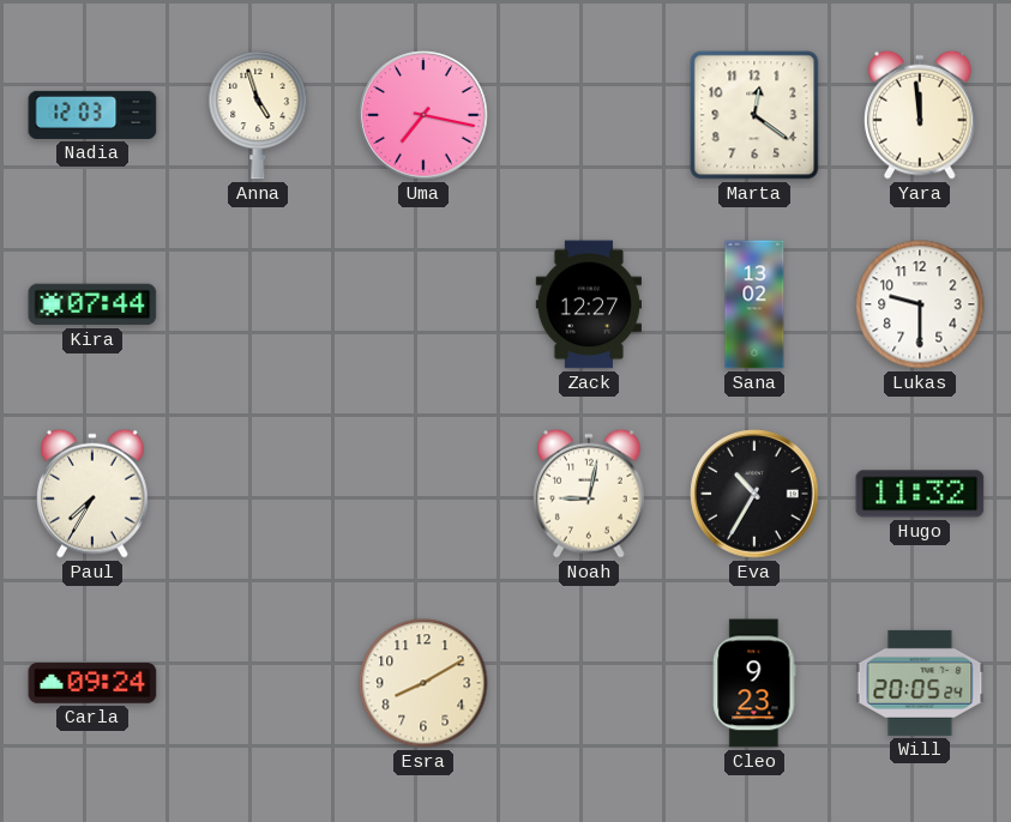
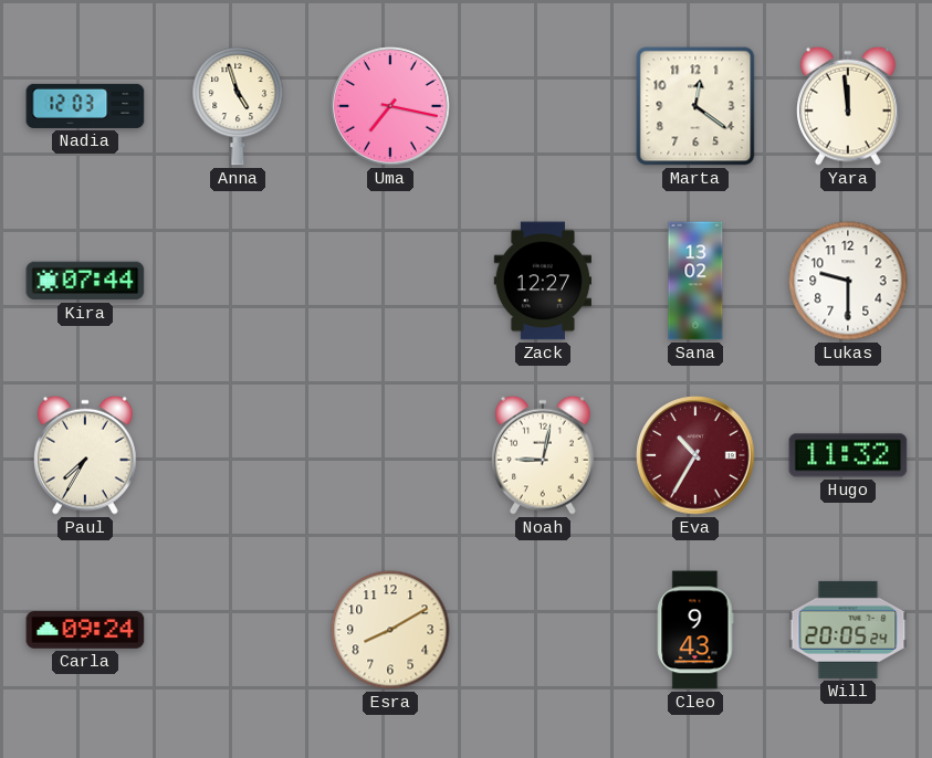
Eva dial: black -> burgundy (695, 455)
Cleo: 9:23 -> 9:43 (695, 630)
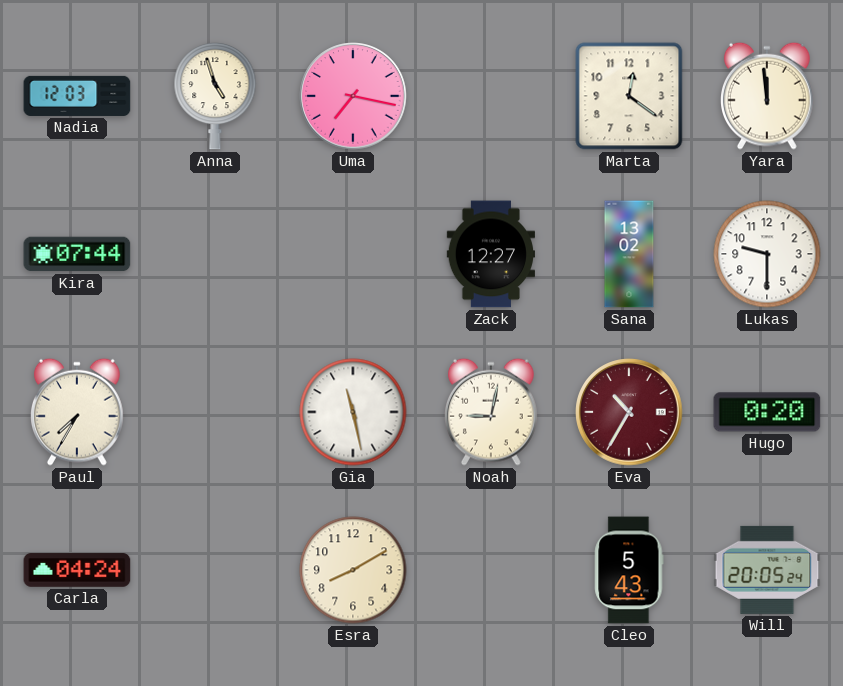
Gia: none -> 11:28 (353, 412)
Hugo: 11:32 -> 0:20 (767, 412)
Carla: 09:24 -> 04:24 (77, 570)
Cleo: 9:43 -> 5:43 (629, 570)
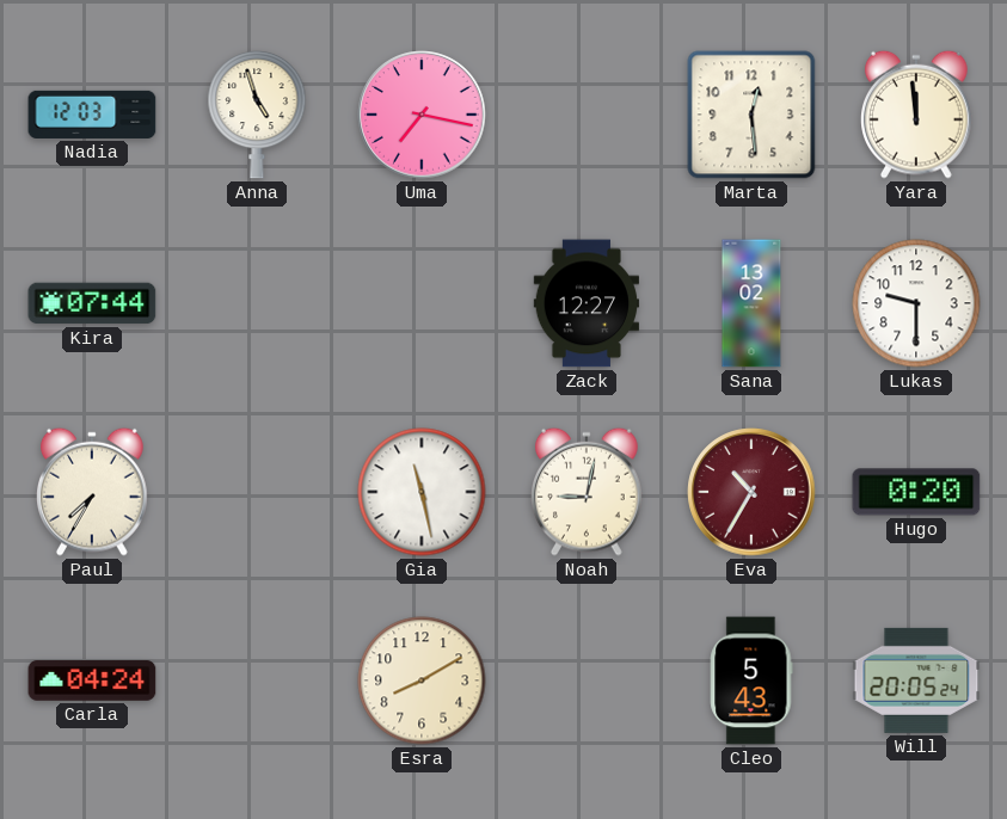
Marta: 12:21 -> 12:29 (751, 115)
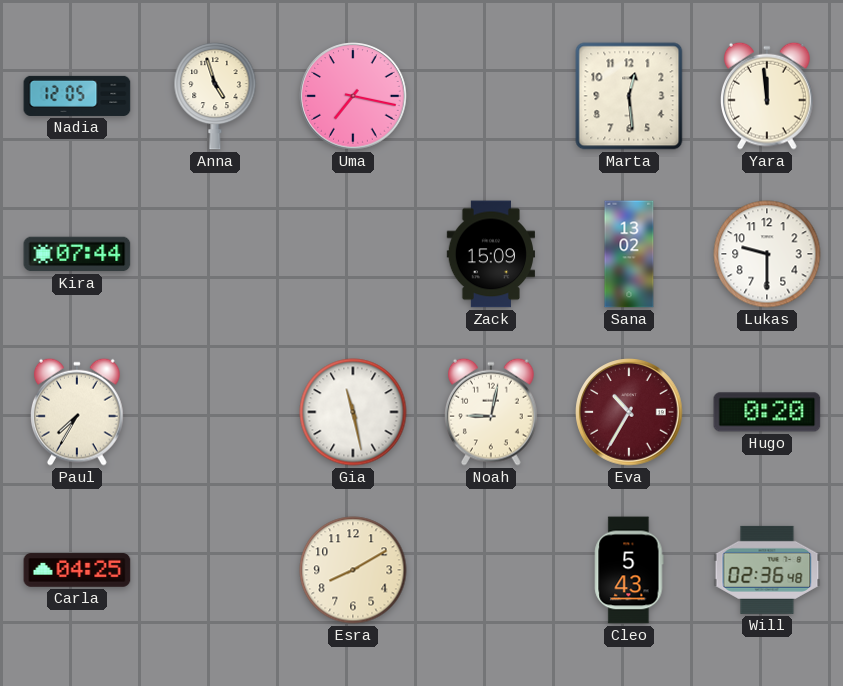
Nadia: 12:03 -> 12:05 (77, 96)
Zack: 12:27 -> 15:09 (490, 254)
Carla: 04:24 -> 04:25 (77, 570)
Will: 20:05 -> 02:36 (767, 570)
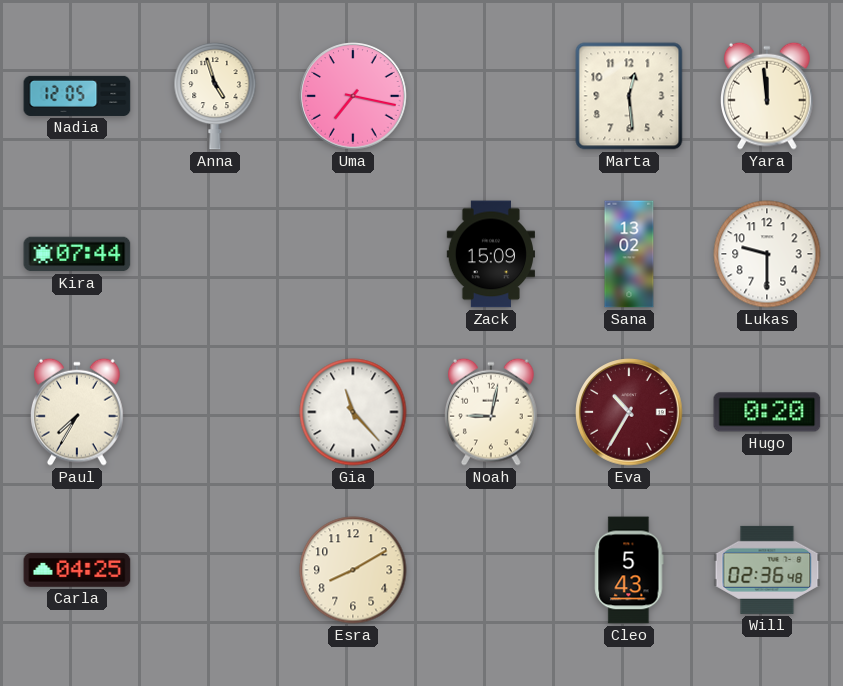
Gia: 11:28 -> 11:23 (353, 412)
